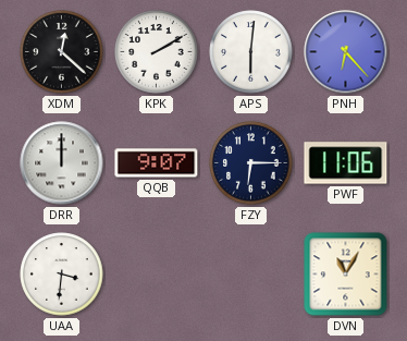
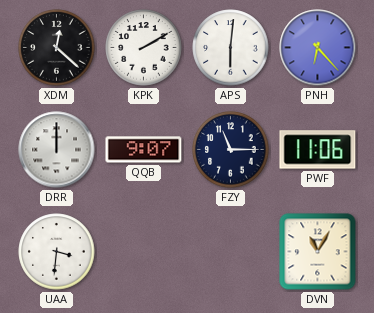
FZY: 6:15 -> 11:15 (231, 150)
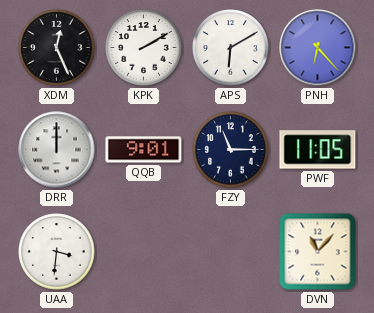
XDM: 12:22 -> 12:26 (57, 48)
APS: 6:01 -> 6:10 (231, 48)
QQB: 9:07 -> 9:01 (144, 150)
PWF: 11:06 -> 11:05 (318, 150)
DVN: 11:05 -> 11:07 (318, 252)
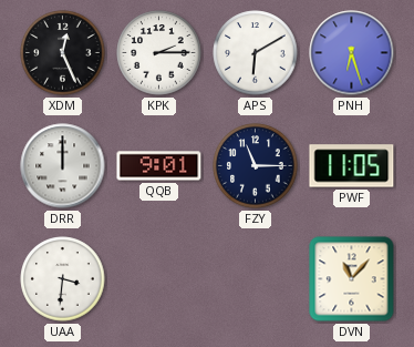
KPK: 2:10 -> 2:15 (159, 53)
PNH: 6:23 -> 6:27 (352, 53)
